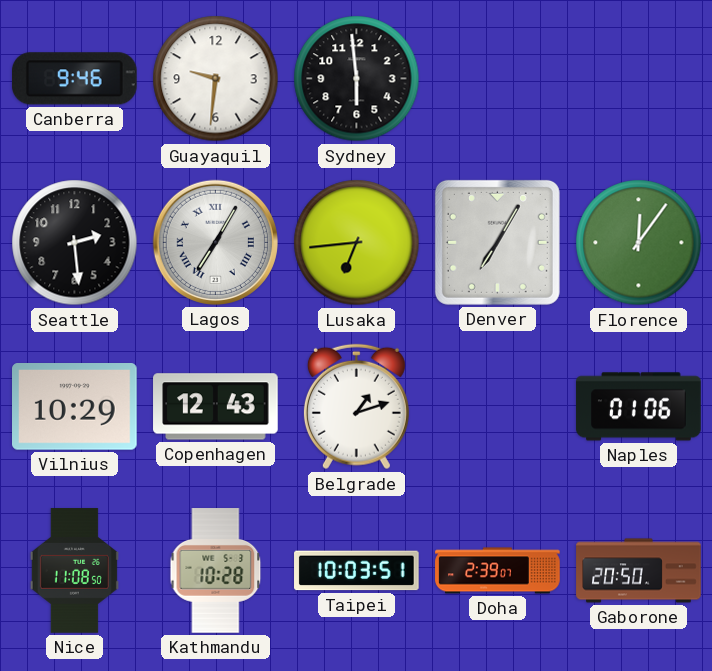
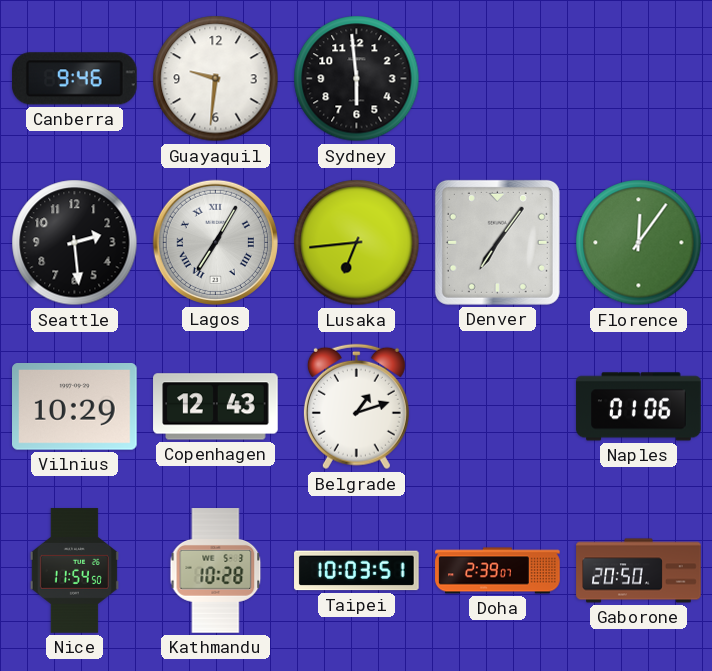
Denver: 7:05 -> 7:06 (497, 242)
Nice: 11:08 -> 11:54 (74, 571)
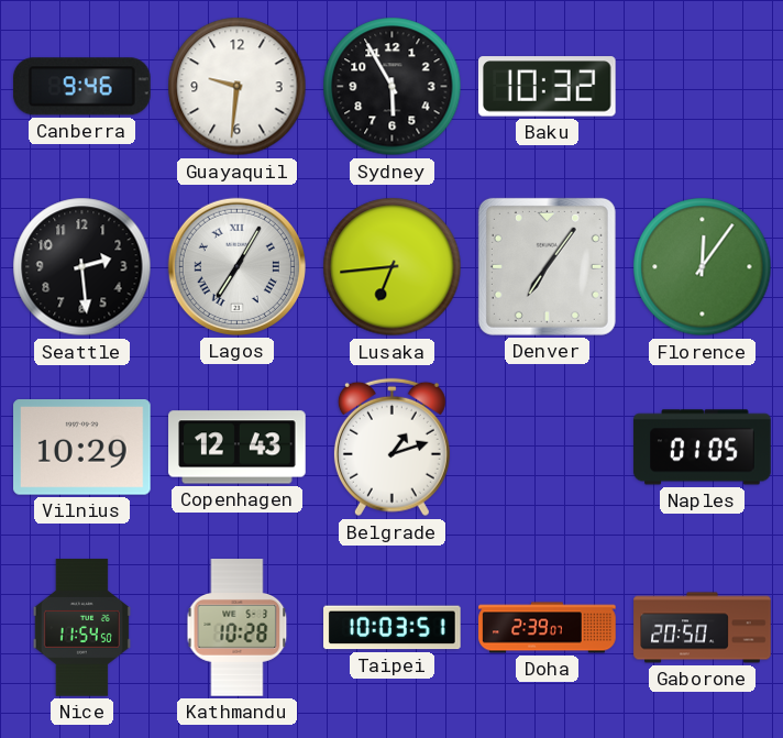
Sydney: 5:59 -> 5:55 (393, 87)
Baku: none -> 10:32 (548, 87)
Naples: 01:06 -> 01:05 (703, 448)
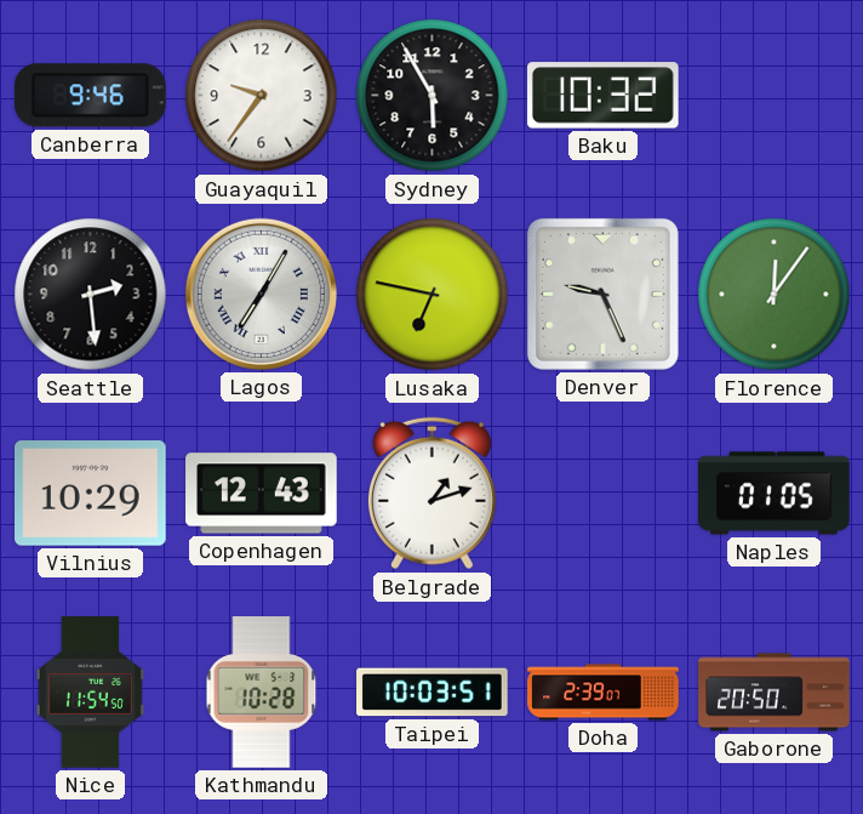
Guayaquil: 9:31 -> 9:36 (262, 96)
Lusaka: 6:44 -> 6:47 (433, 295)
Denver: 7:06 -> 9:26 (602, 294)
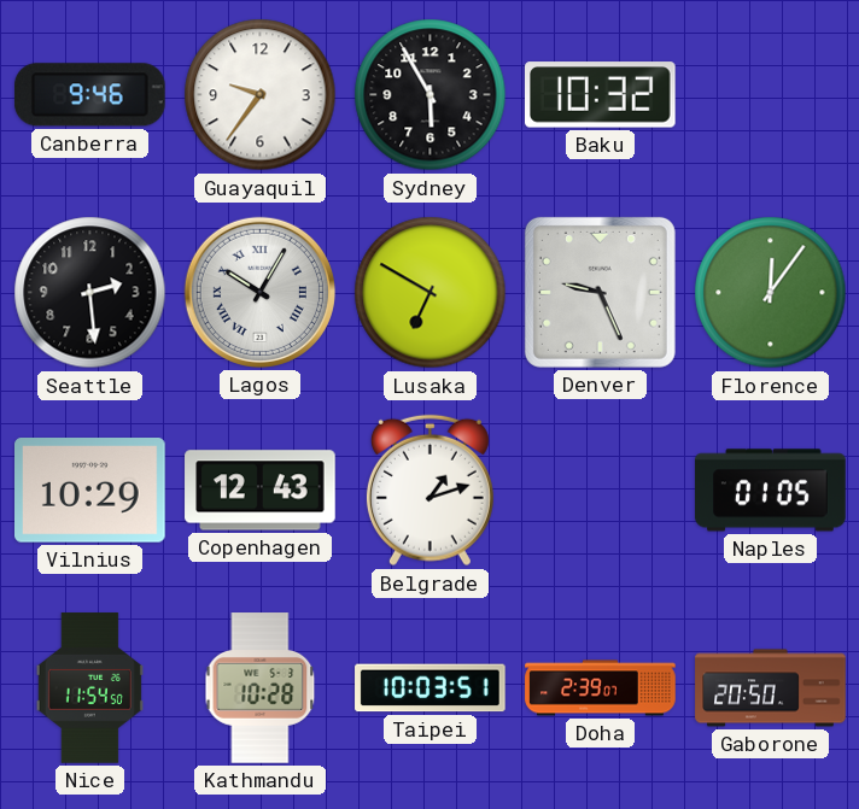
Lagos: 7:05 -> 10:05 (259, 292)
Lusaka: 6:47 -> 6:50 (431, 293)
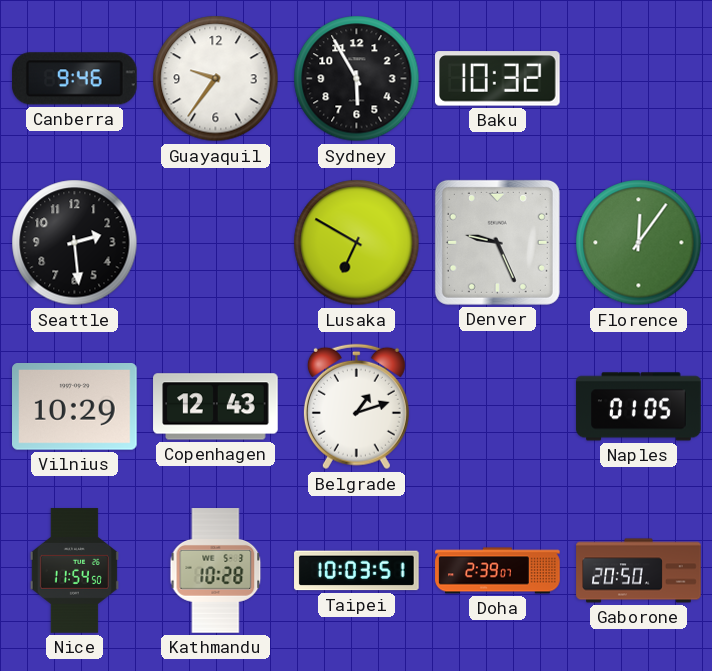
Lagos: 10:05 -> none (259, 292)
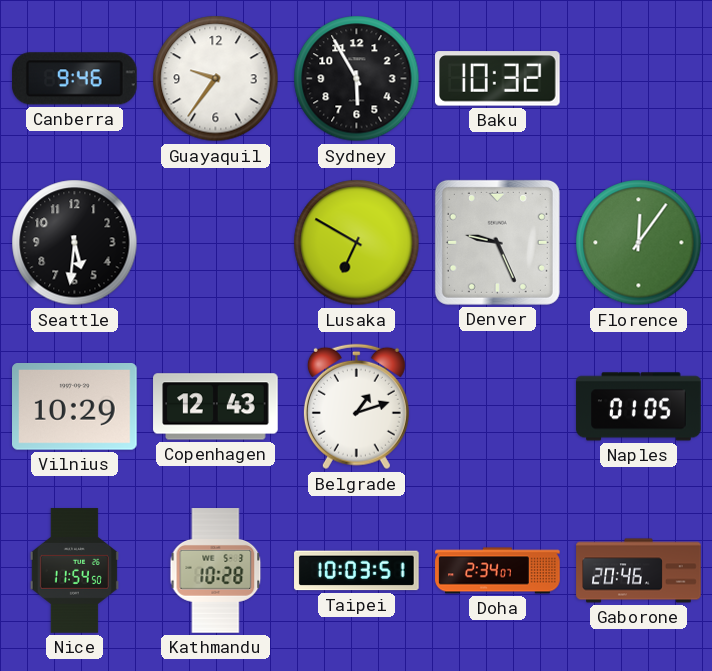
Seattle: 2:29 -> 5:31 (75, 243)
Doha: 2:39 -> 2:34 (498, 571)
Gaborone: 20:50 -> 20:46 (639, 571)
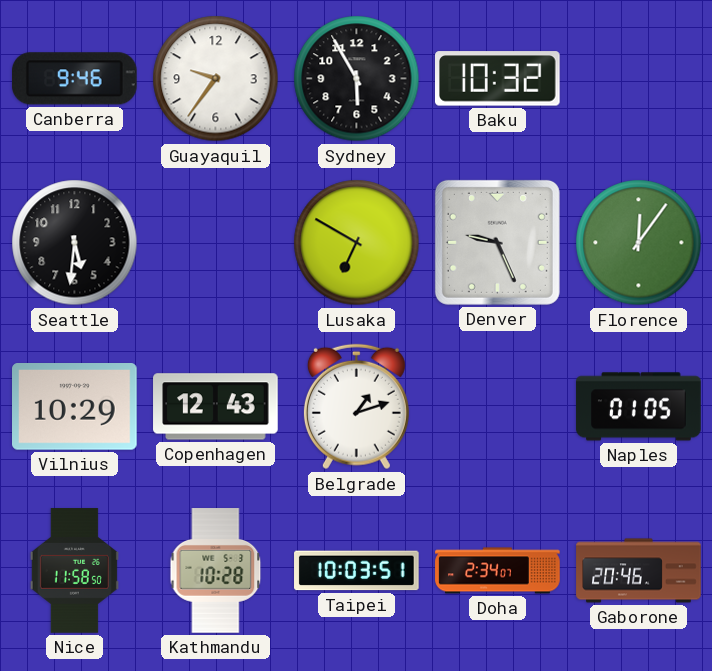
Nice: 11:54 -> 11:58 (74, 571)
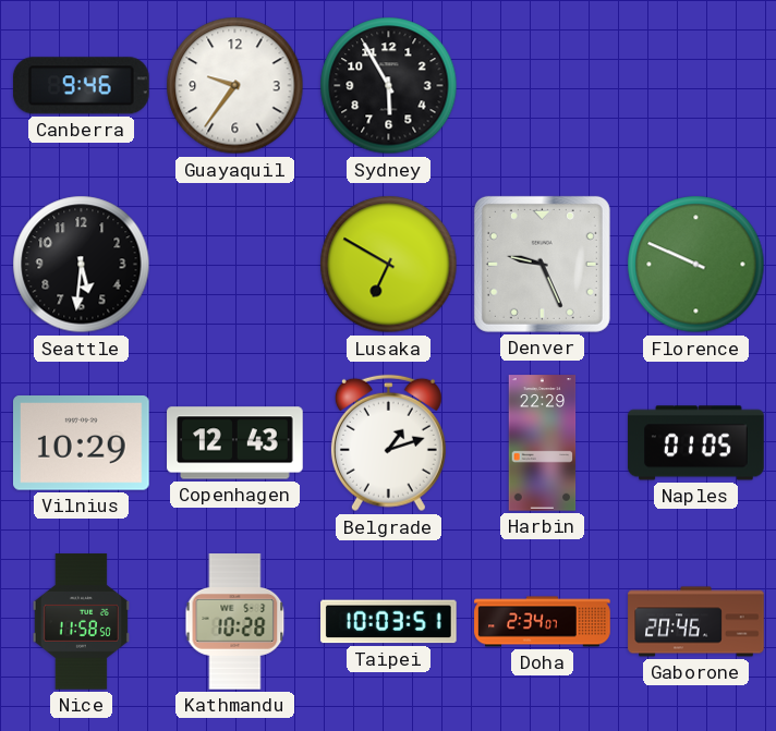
Baku: 10:32 -> none (498, 79)
Florence: 12:06 -> 9:49 (696, 265)
Harbin: none -> 22:29 (543, 443)
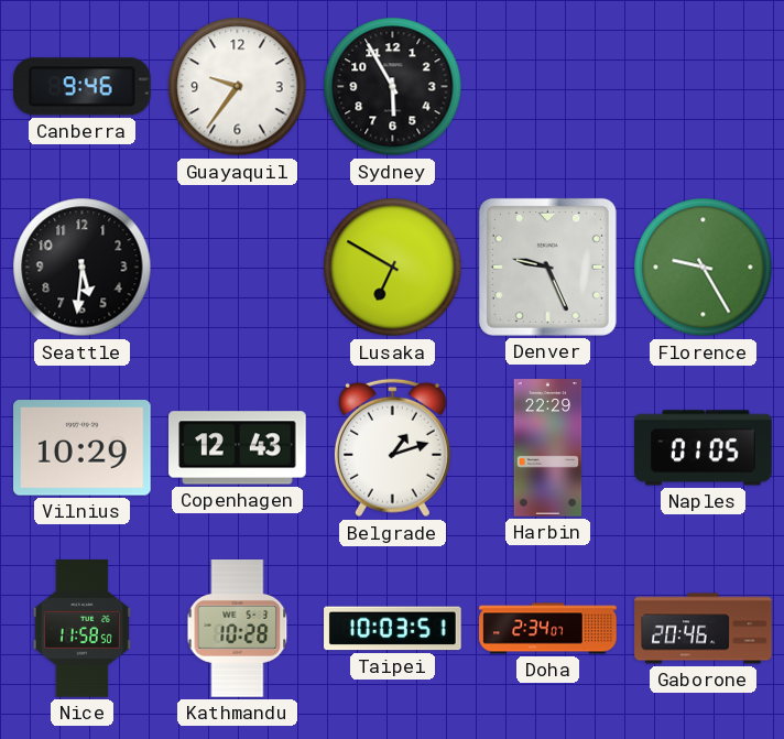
Florence: 9:49 -> 9:25 (704, 268)
